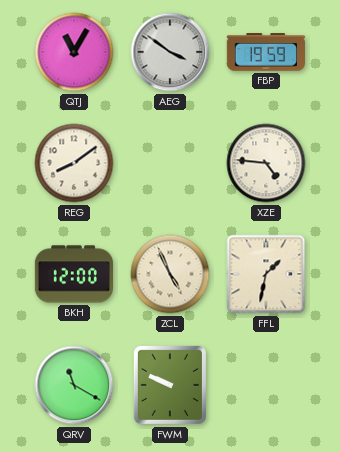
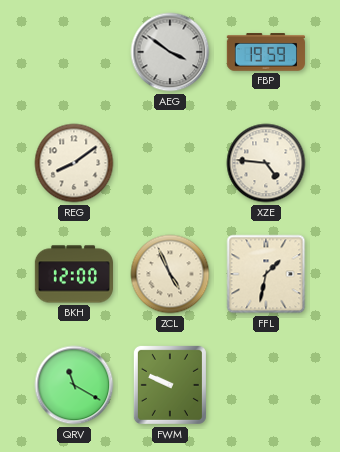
QTJ: 11:05 -> none (74, 52)
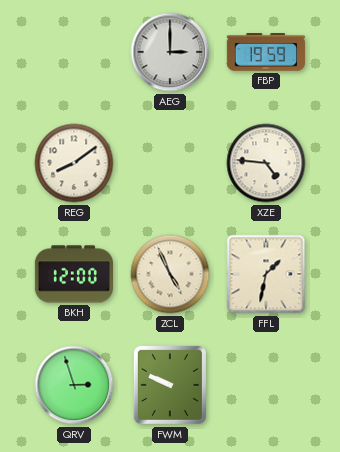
AEG: 3:51 -> 3:00 (170, 52)
QRV: 11:20 -> 2:57 (74, 385)
